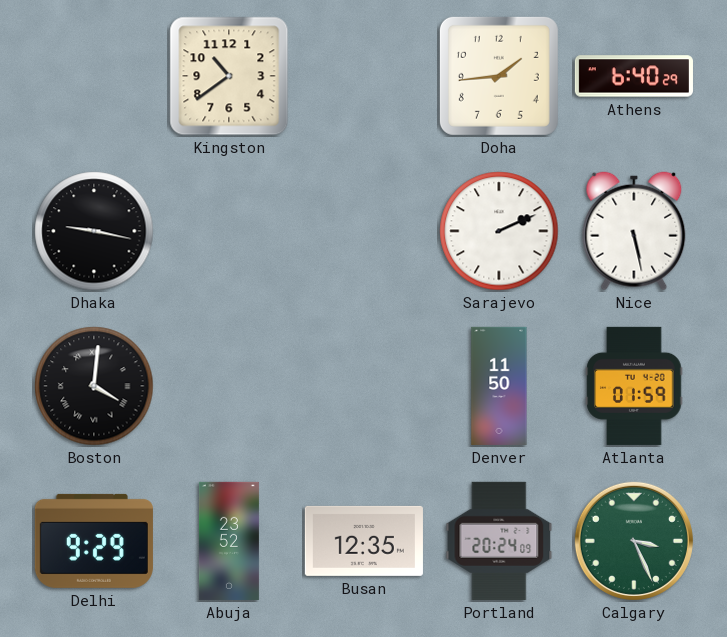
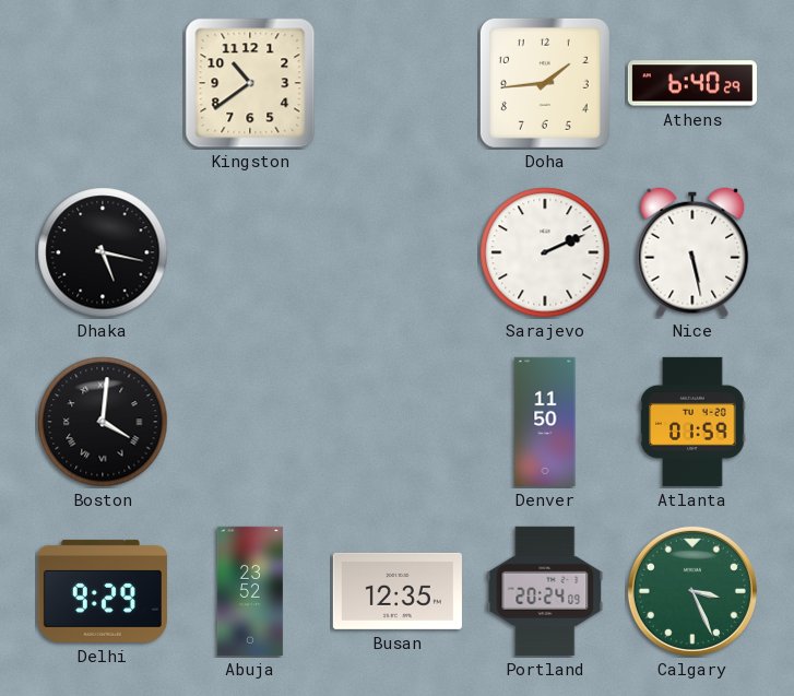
Dhaka: 9:17 -> 5:17 (103, 252)
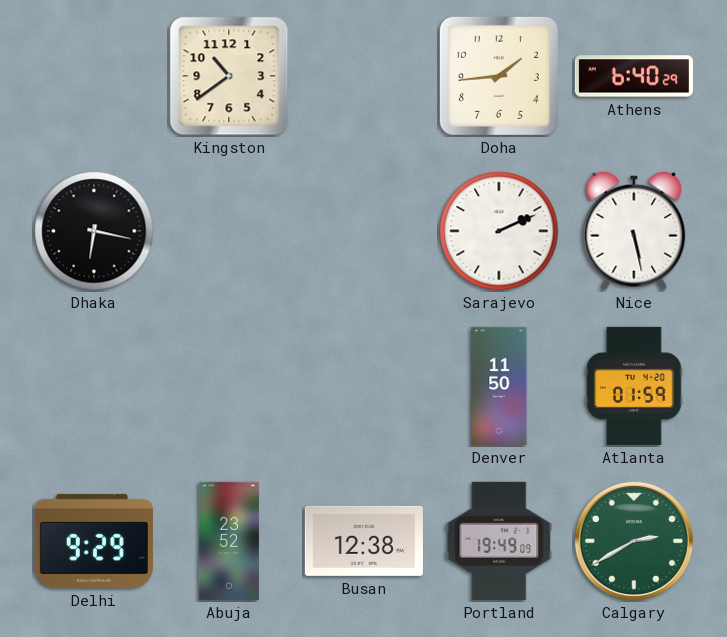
Dhaka: 5:17 -> 6:17 (94, 231)
Boston: 4:01 -> none (103, 422)
Busan: 12:35 -> 12:38 (364, 541)
Portland: 20:24 -> 19:49 (499, 541)
Calgary: 3:26 -> 2:40 (634, 541)
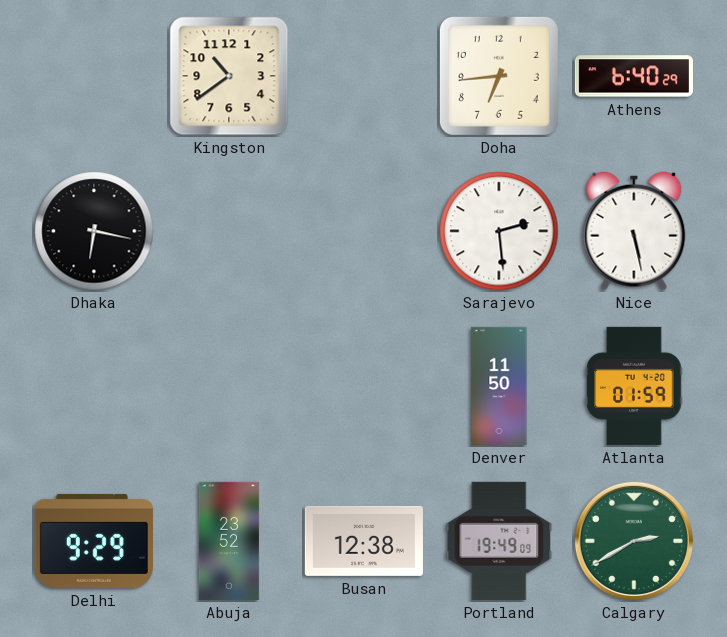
Doha: 1:44 -> 6:44 (499, 76)
Sarajevo: 2:11 -> 2:29 (499, 231)
